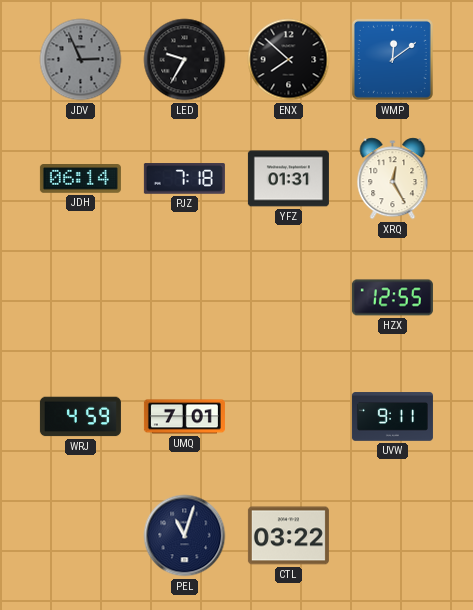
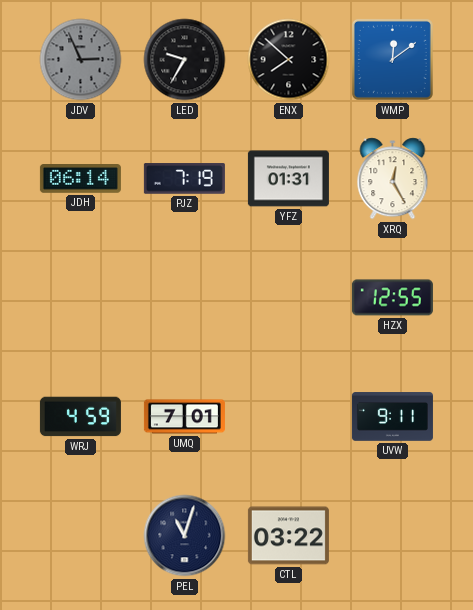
PJZ: 7:18 -> 7:19 (184, 179)
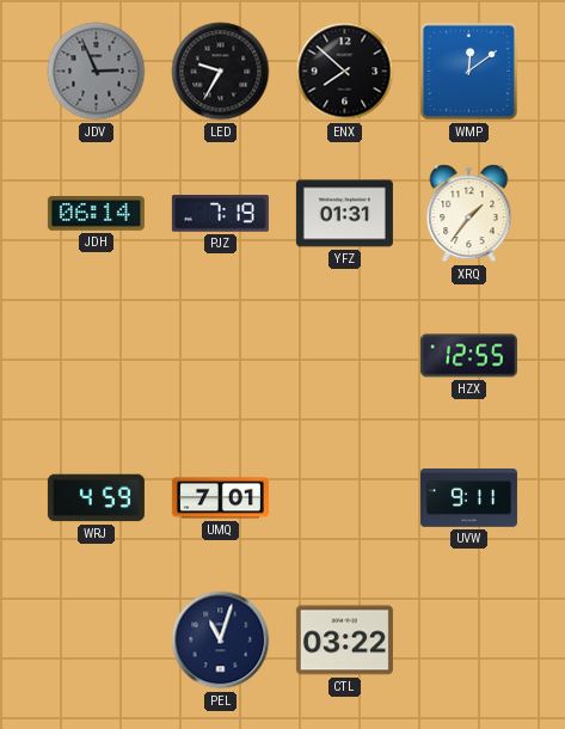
XRQ: 12:25 -> 1:36 (469, 214)
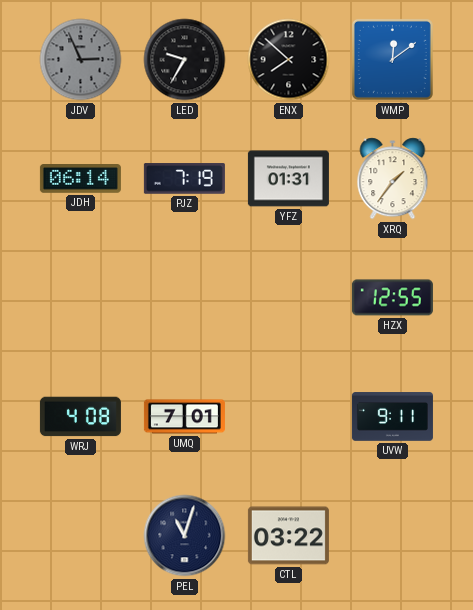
WRJ: 4:59 -> 4:08 (80, 417)
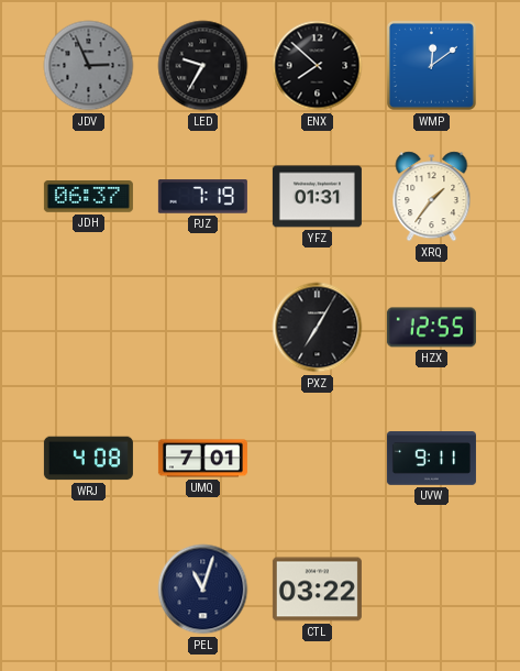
JDH: 06:14 -> 06:37 (88, 197)
PXZ: none -> 7:05 (318, 328)
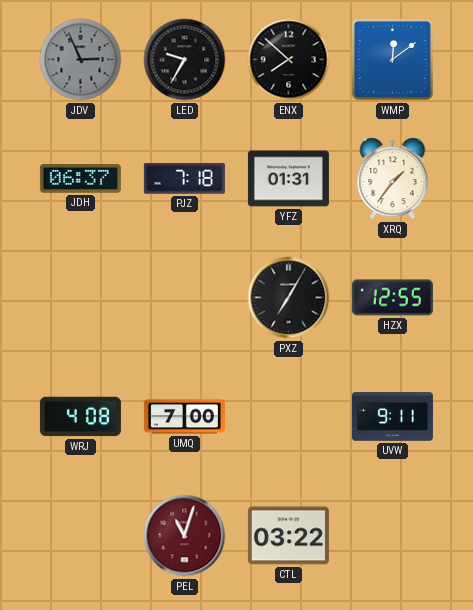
PJZ: 7:19 -> 7:18 (184, 179)
UMQ: 7:01 -> 7:00 (184, 417)
PEL dial: navy -> burgundy (185, 536)
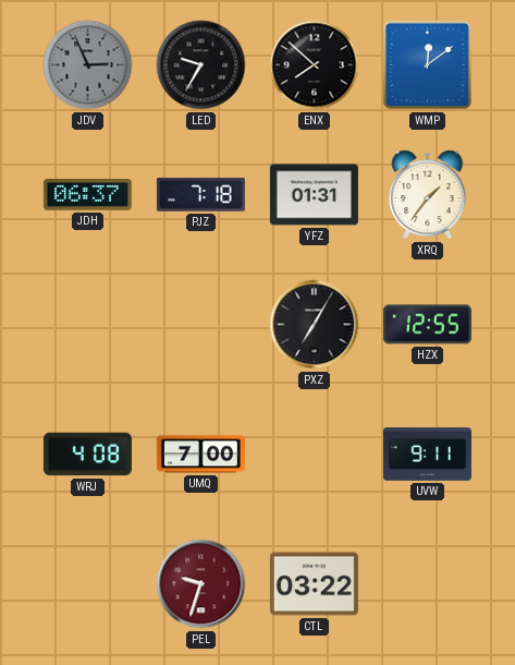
PEL: 11:03 -> 9:33 (201, 584)
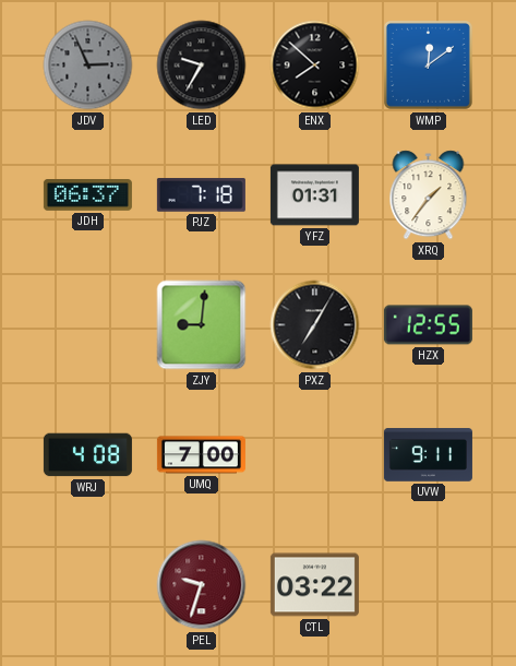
ZJY: none -> 9:01 (202, 325)
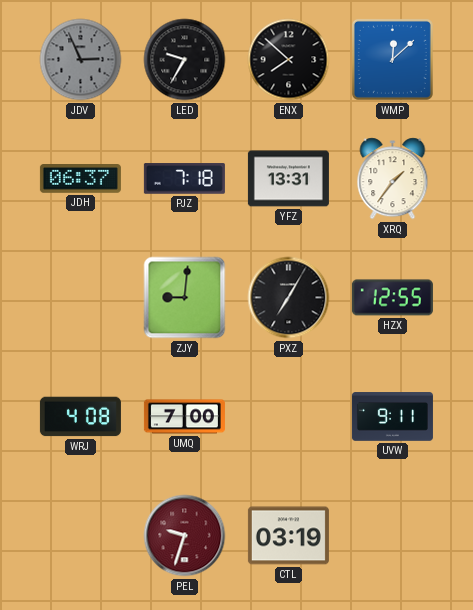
WMP: 12:09 -> 12:08 (392, 59)
YFZ: 01:31 -> 13:31 (288, 179)
CTL: 03:22 -> 03:19 (288, 536)
